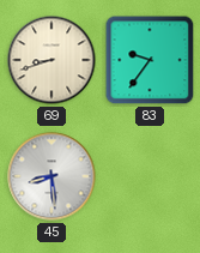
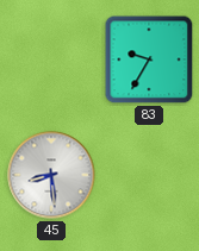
69: 8:42 -> none (51, 60)
83: 9:36 -> 9:35 (149, 59)
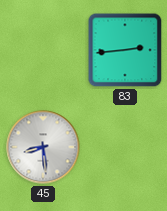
83: 9:35 -> 2:44 (125, 50)
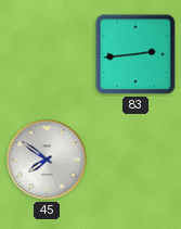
45: 8:29 -> 7:51 (47, 160)
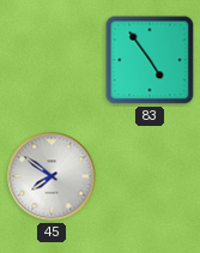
83: 2:44 -> 4:54 (150, 60)
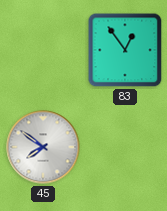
83: 4:54 -> 12:54 (125, 50)
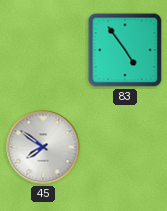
83: 12:54 -> 4:54 (125, 50)
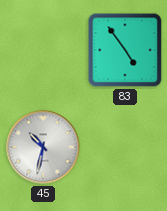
45: 7:51 -> 10:32 (43, 147)
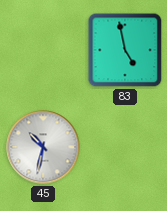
83: 4:54 -> 4:58 (125, 50)
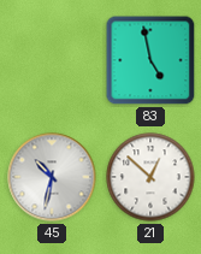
21: none -> 12:52 (150, 177)
